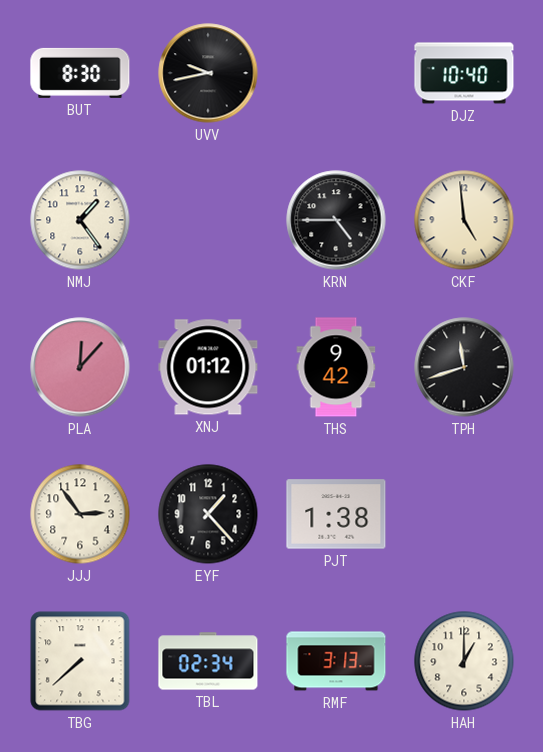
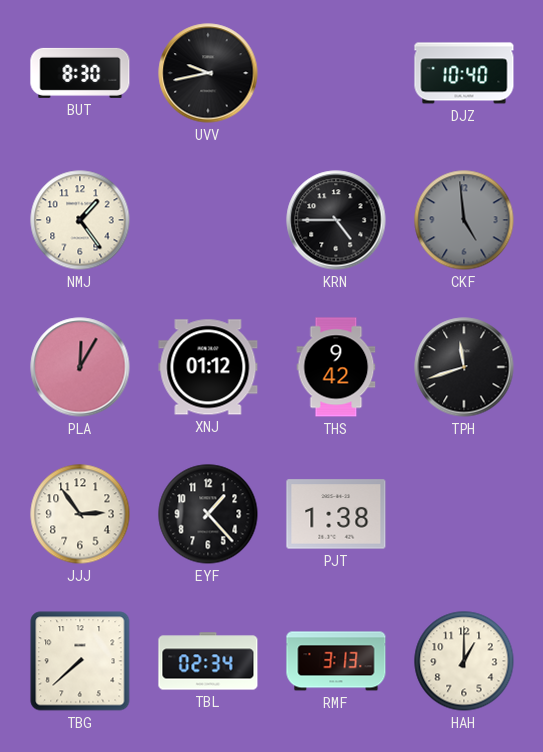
CKF dial: cream -> grey (464, 220)
PLA: 12:07 -> 12:05 (80, 367)
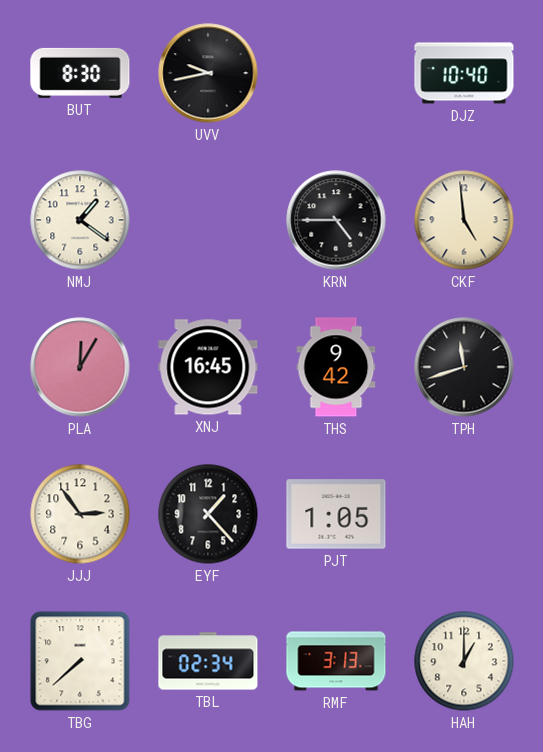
NMJ: 1:24 -> 1:21 (80, 220)
CKF dial: grey -> cream (464, 220)
XNJ: 01:12 -> 16:45 (208, 367)
PJT: 1:38 -> 1:05 (336, 514)
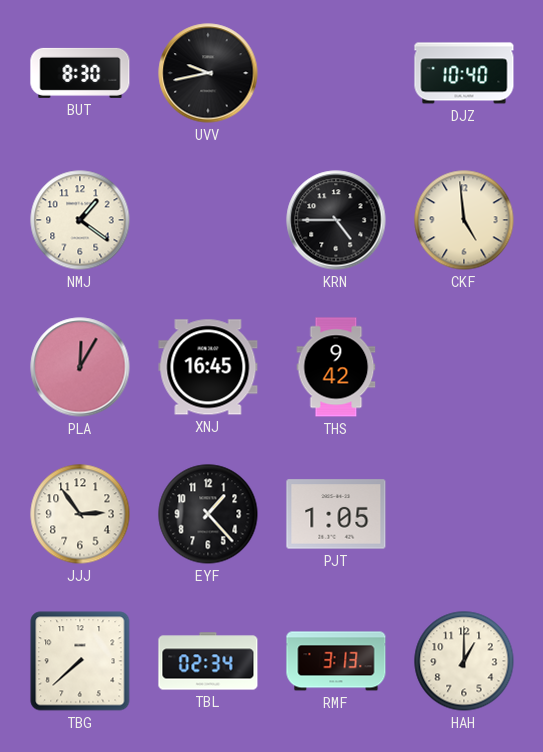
TPH: 11:42 -> none (464, 367)
